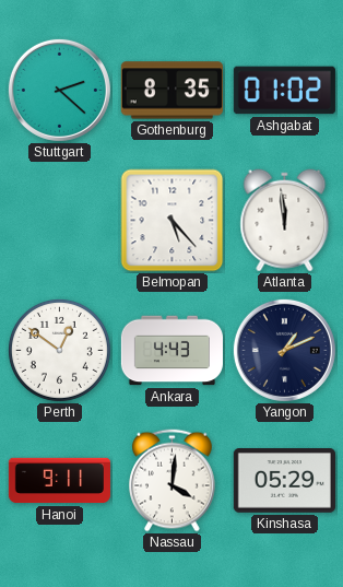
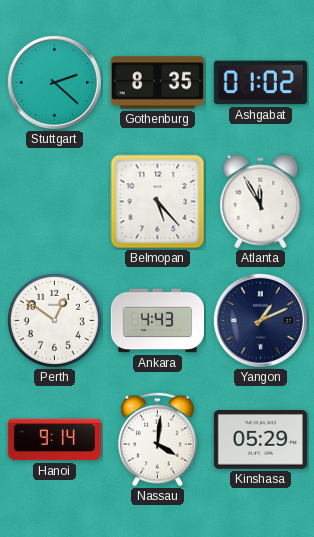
Atlanta: 11:59 -> 11:55 (261, 202)
Hanoi: 9:11 -> 9:14 (54, 440)
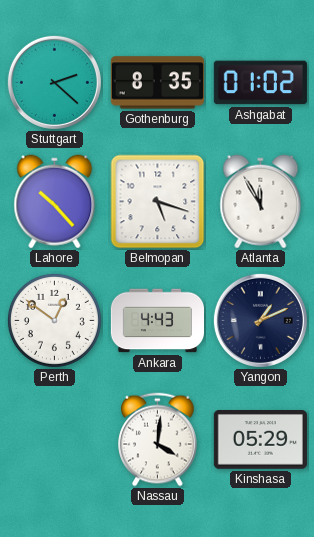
Lahore: none -> 10:23 (55, 202)
Belmopan: 5:23 -> 5:18 (158, 202)
Hanoi: 9:14 -> none (54, 440)
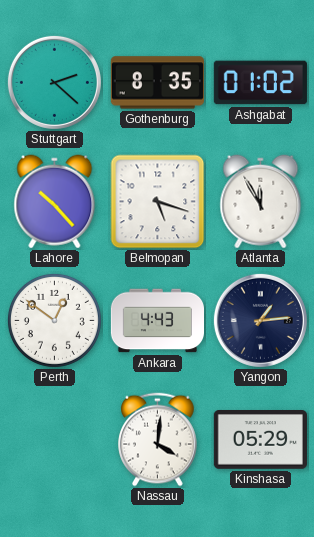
Yangon: 1:11 -> 1:14 (260, 320)
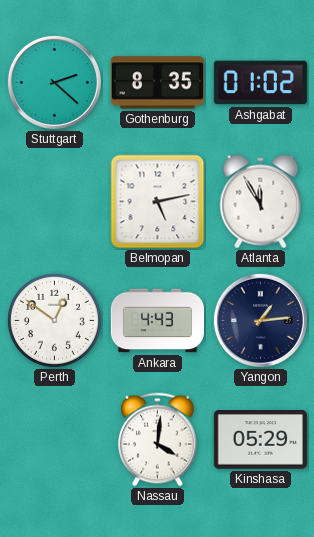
Lahore: 10:23 -> none (55, 202)
Belmopan: 5:18 -> 5:13 (158, 202)
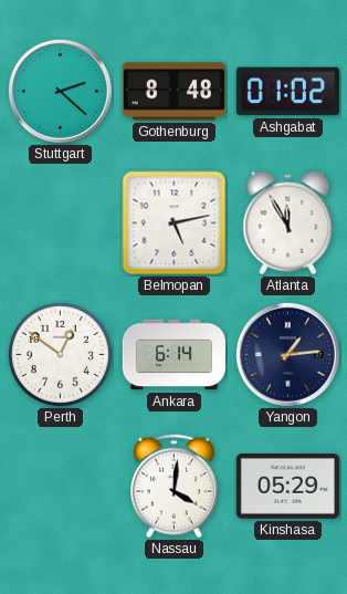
Gothenburg: 8:35 -> 8:48 (173, 92)
Ankara: 4:43 -> 6:14 (173, 355)
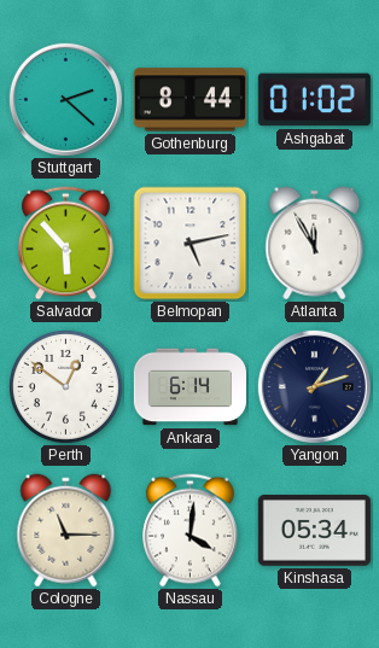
Gothenburg: 8:48 -> 8:44 (189, 100)
Salvador: none -> 5:53 (66, 244)
Yangon: 1:14 -> 1:12 (314, 386)
Cologne: none -> 11:15 (66, 531)
Kinshasa: 05:29 -> 05:34 (314, 531)
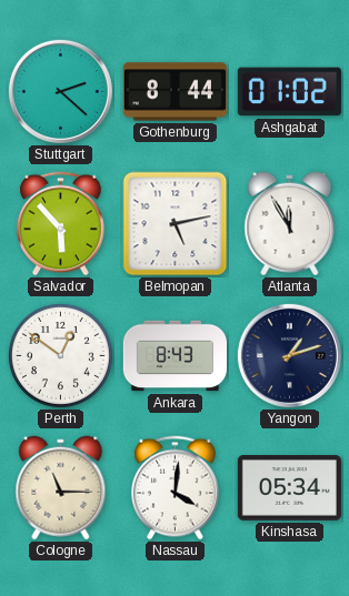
Ankara: 6:14 -> 8:43 (174, 356)
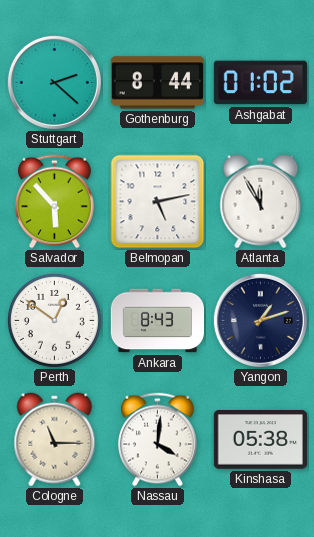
Kinshasa: 05:34 -> 05:38 (260, 440)
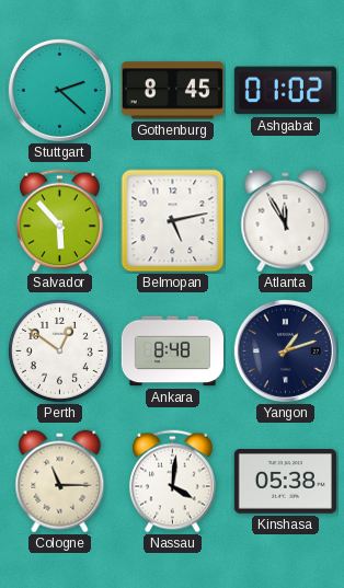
Gothenburg: 8:44 -> 8:45 (172, 91)
Ankara: 8:43 -> 8:48 (172, 351)
